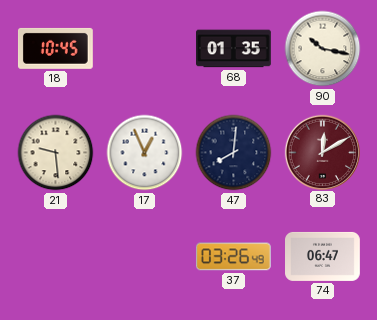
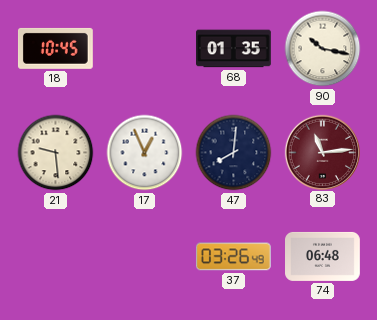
83: 12:10 -> 11:14 (322, 152)
74: 06:47 -> 06:48 (323, 256)
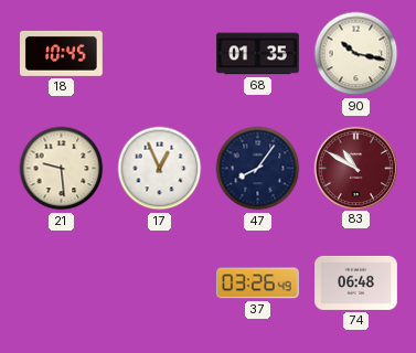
47: 8:01 -> 8:06 (258, 169)
83: 11:14 -> 10:50 (355, 168)
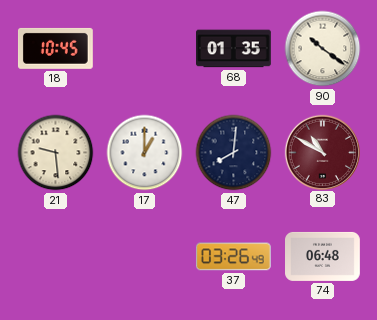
90: 10:17 -> 10:21 (323, 49)
17: 12:56 -> 1:00 (145, 153)
47: 8:06 -> 8:01 (234, 153)
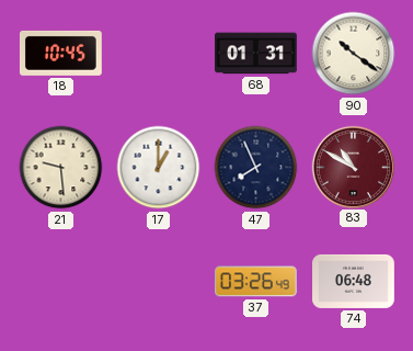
68: 01:35 -> 01:31 (256, 54)
47: 8:01 -> 7:56 (256, 168)
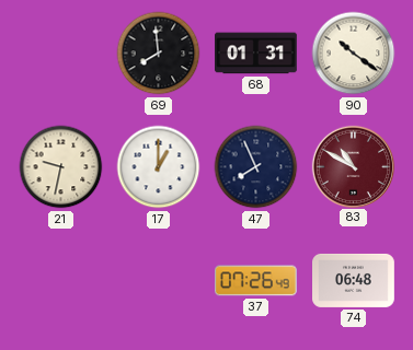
18: 10:45 -> none (60, 53)
69: none -> 7:59 (159, 54)
21: 9:29 -> 9:32 (61, 167)
37: 03:26 -> 07:26 (255, 281)
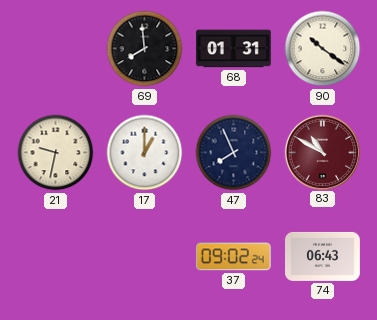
37: 07:26 -> 09:02 (233, 257)
74: 06:48 -> 06:43 (323, 256)
